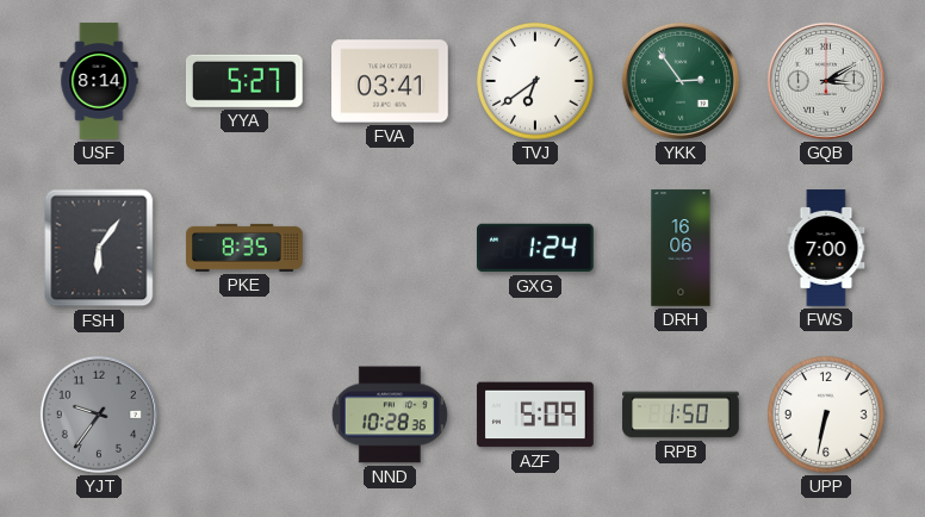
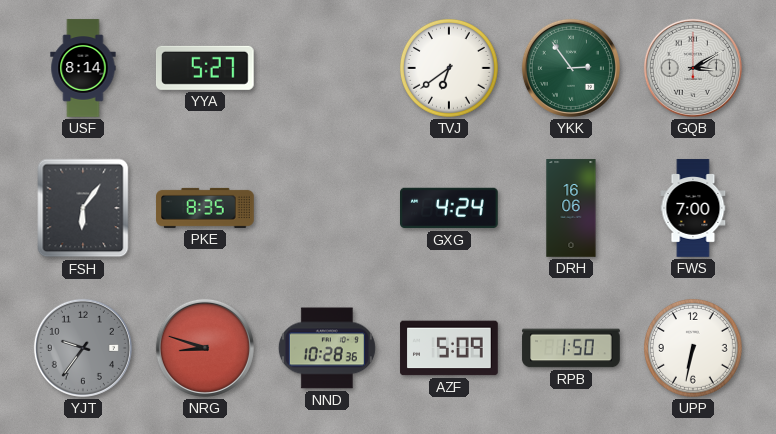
FVA: 03:41 -> none (390, 81)
GXG: 1:24 -> 4:24 (450, 208)
NRG: none -> 8:48 (205, 348)
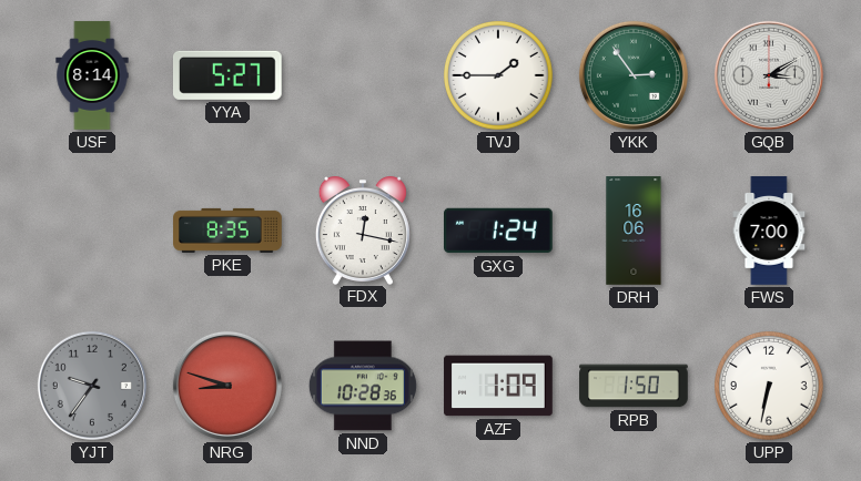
TVJ: 6:39 -> 1:45 (498, 75)
FSH: 6:06 -> none (83, 208)
FDX: none -> 12:17 (363, 231)
GXG: 4:24 -> 1:24 (499, 231)
AZF: 5:09 -> 1:09 (498, 386)
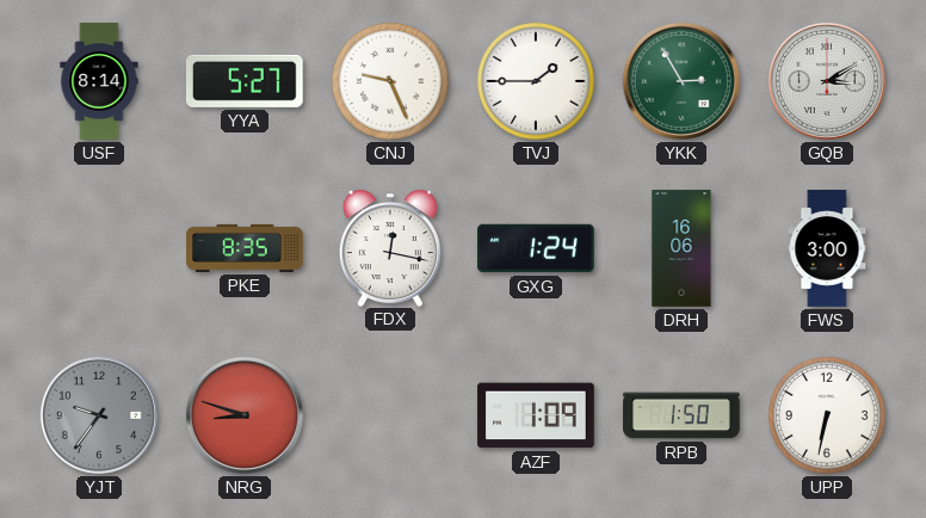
CNJ: none -> 9:26 (390, 81)
YKK: 2:54 -> 2:55 (681, 81)
FWS: 7:00 -> 3:00 (827, 248)
NND: 10:28 -> none (363, 386)
